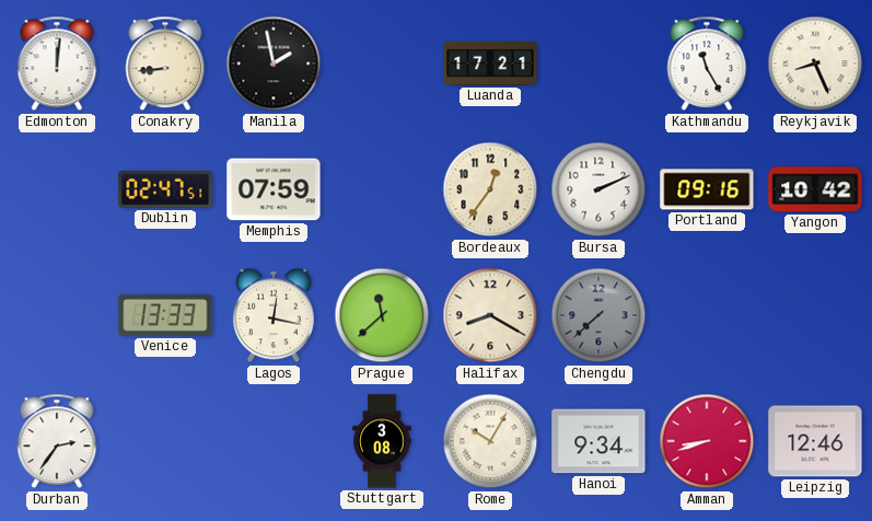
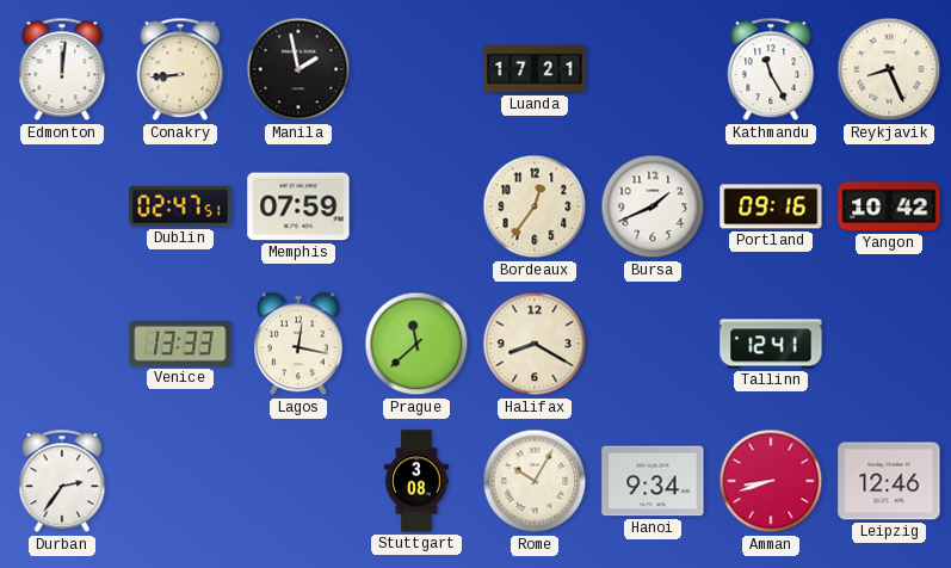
Bursa: 2:11 -> 1:41 (653, 206)
Chengdu: 7:38 -> none (598, 315)
Tallinn: none -> 12:41 (771, 344)
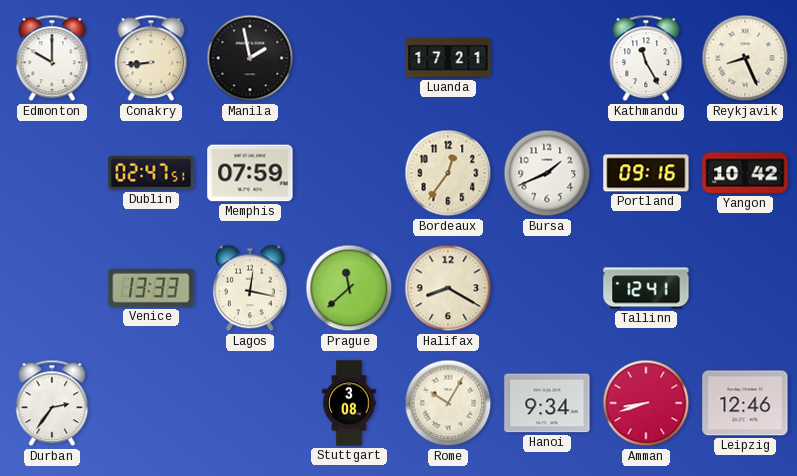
Edmonton: 12:01 -> 10:00 (52, 58)
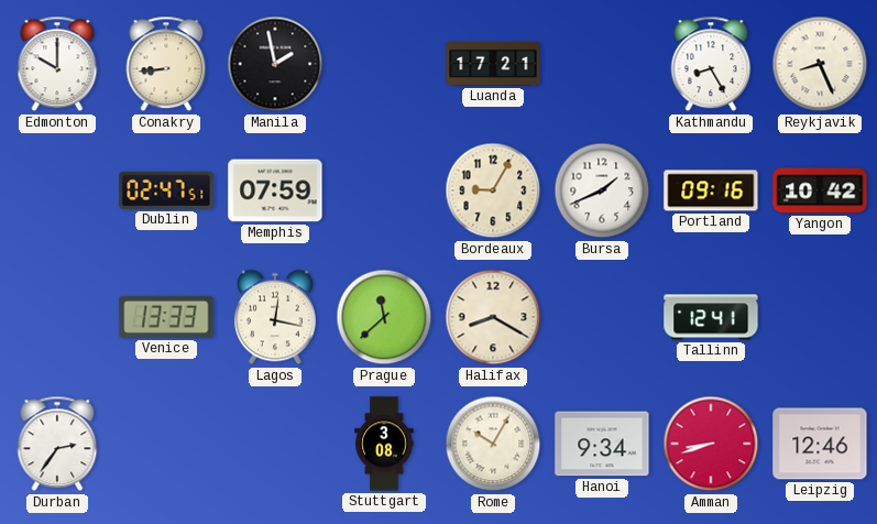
Kathmandu: 11:25 -> 8:25 (711, 64)
Bordeaux: 12:36 -> 9:05 (493, 190)
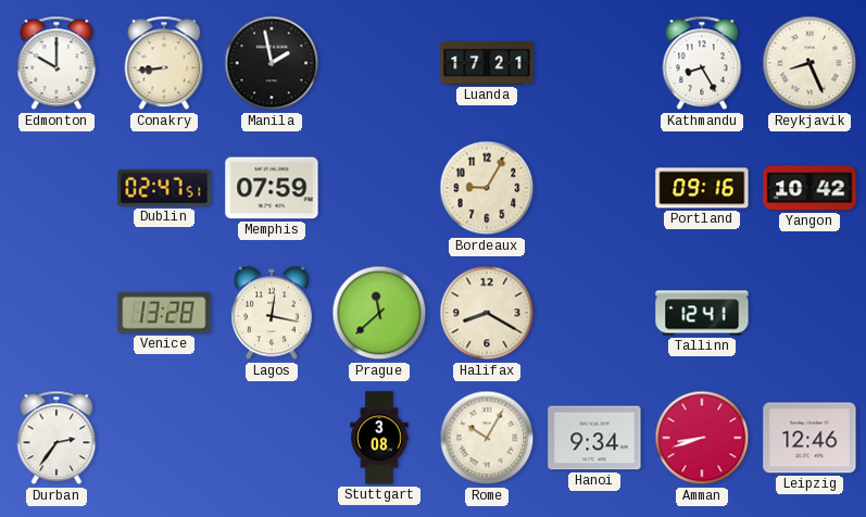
Bursa: 1:41 -> none (602, 190)
Venice: 13:33 -> 13:28 (164, 313)
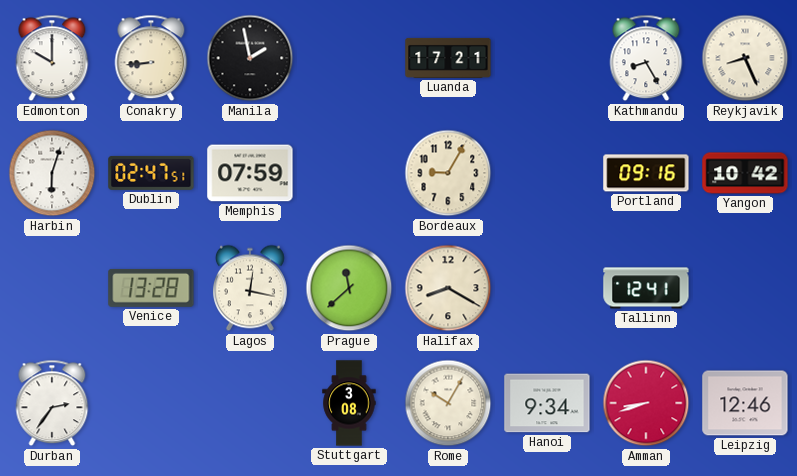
Harbin: none -> 6:03 (52, 173)
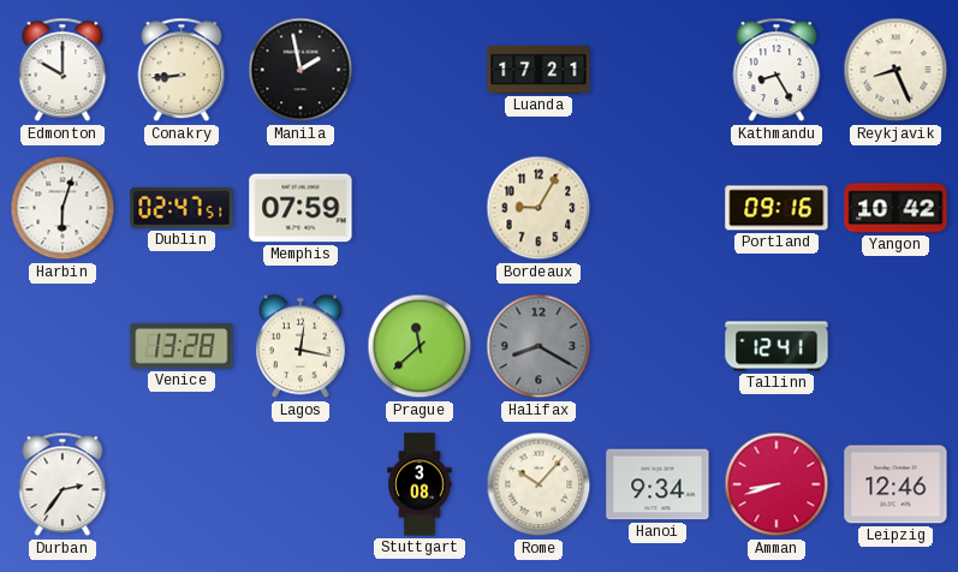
Halifax dial: cream -> grey (538, 346)
Rome: 10:05 -> 10:07 (538, 484)
